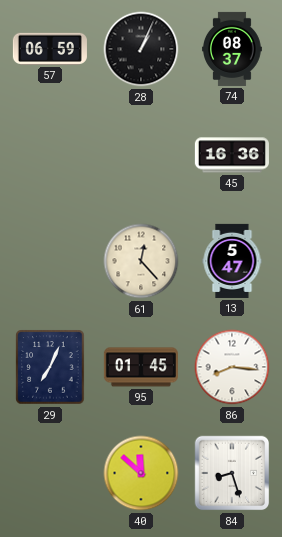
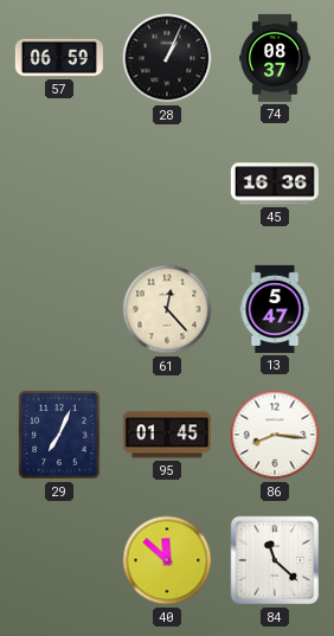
84: 8:27 -> 11:22 (275, 560)
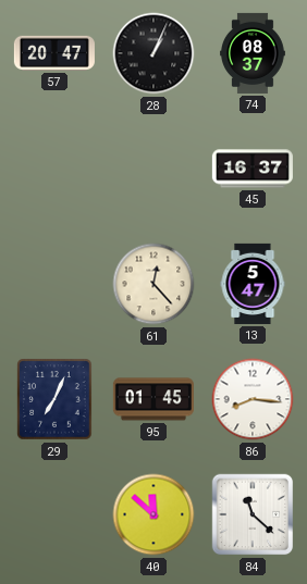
57: 06:59 -> 20:47 (54, 53)
45: 16:36 -> 16:37 (253, 169)
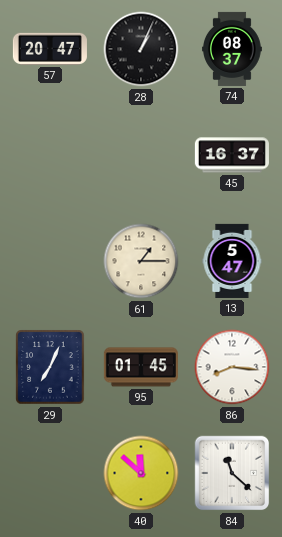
61: 12:23 -> 1:15 (141, 261)
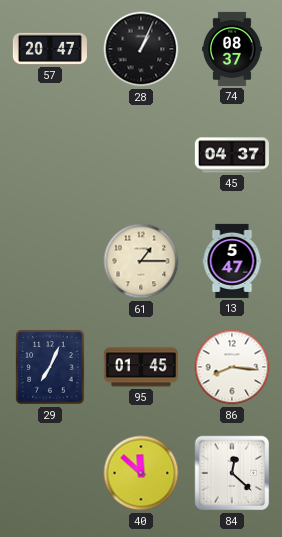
45: 16:37 -> 04:37 (232, 155)
84: 11:22 -> 12:22 (232, 473)
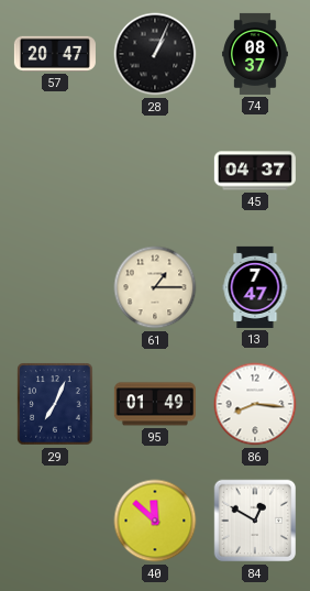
13: 5:47 -> 7:47 (255, 287)
95: 01:45 -> 01:49 (155, 404)
84: 12:22 -> 12:50 (255, 521)
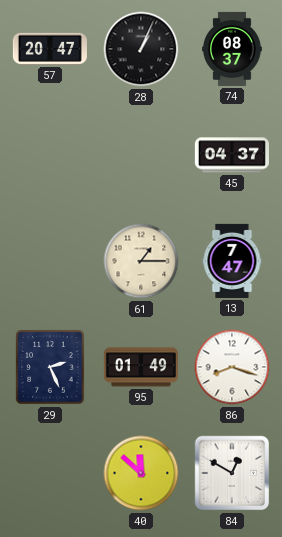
29: 7:04 -> 2:26 (50, 367)
86: 8:16 -> 8:18 (232, 367)
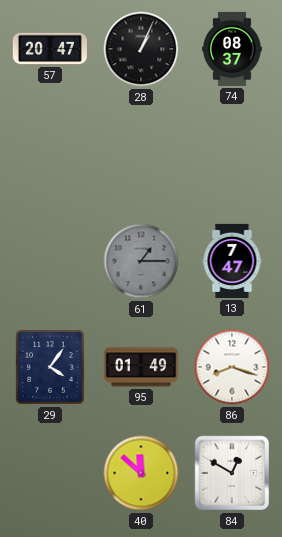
45: 04:37 -> none (232, 155)
61 dial: cream -> grey (141, 261)
29: 2:26 -> 4:06 (50, 367)
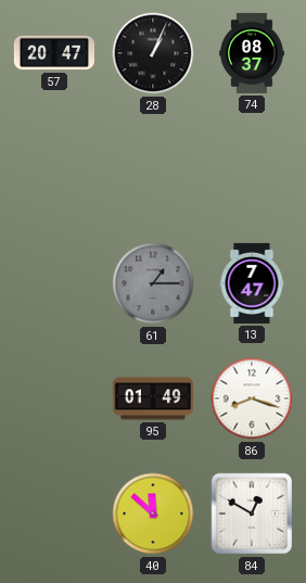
29: 4:06 -> none (50, 367)
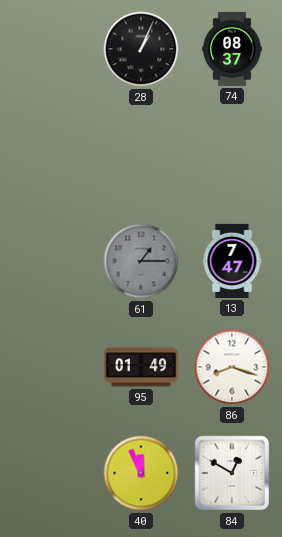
57: 20:47 -> none (54, 53)
40: 11:52 -> 11:56 (141, 473)
